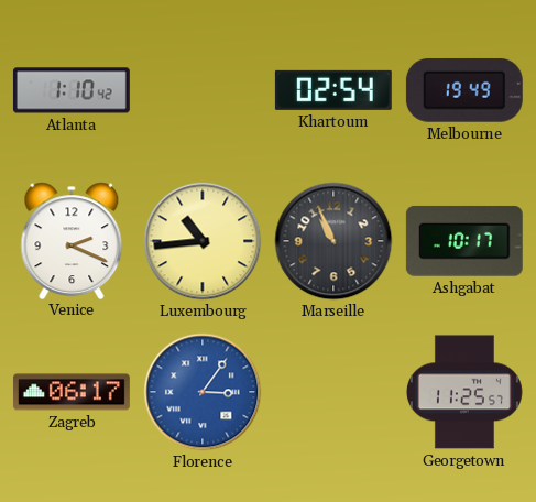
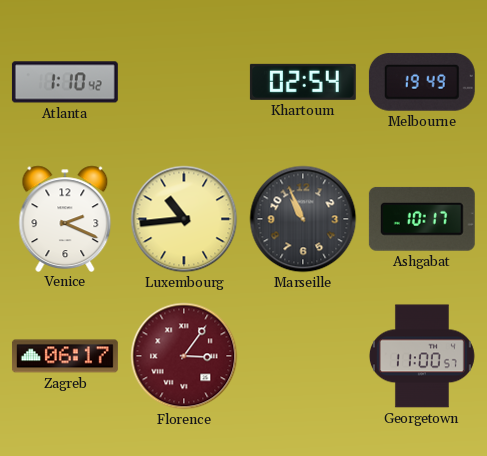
Florence dial: blue -> burgundy (184, 356)
Georgetown: 11:25 -> 11:00 (422, 356)
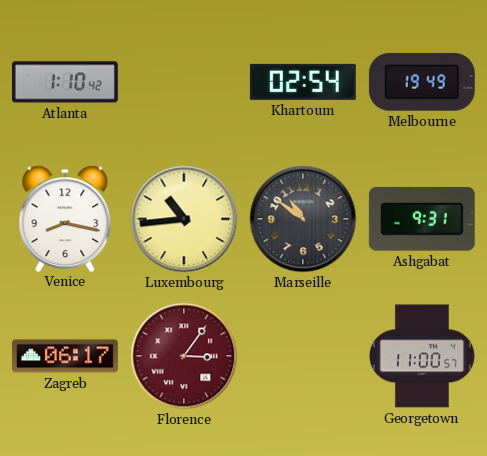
Venice: 2:19 -> 8:17 (65, 218)
Marseille: 10:56 -> 10:51 (303, 219)
Ashgabat: 10:17 -> 9:31 (422, 219)
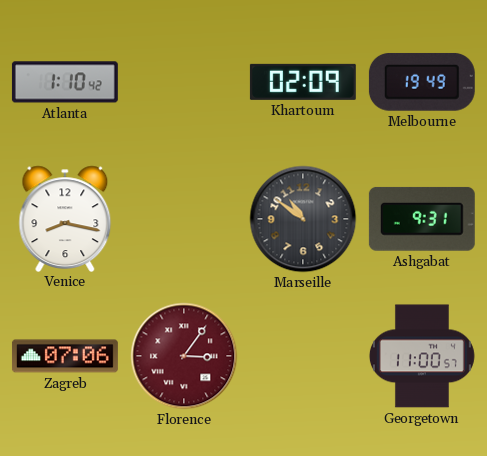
Khartoum: 02:54 -> 02:09 (303, 82)
Luxembourg: 10:44 -> none (184, 219)
Zagreb: 06:17 -> 07:06 (65, 356)
